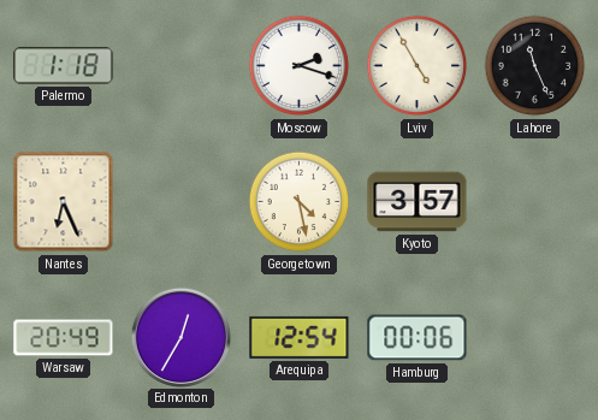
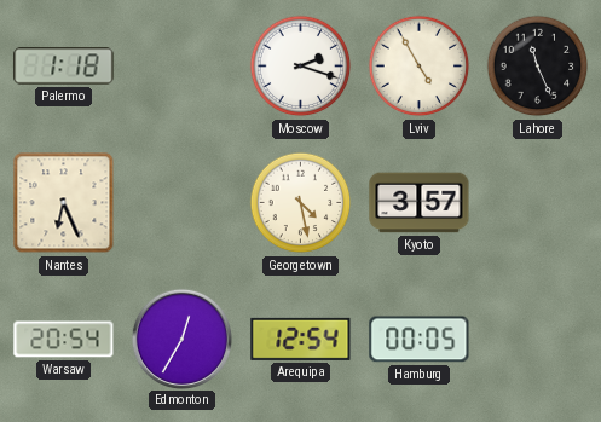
Warsaw: 20:49 -> 20:54 (64, 340)
Hamburg: 00:06 -> 00:05 (420, 340)
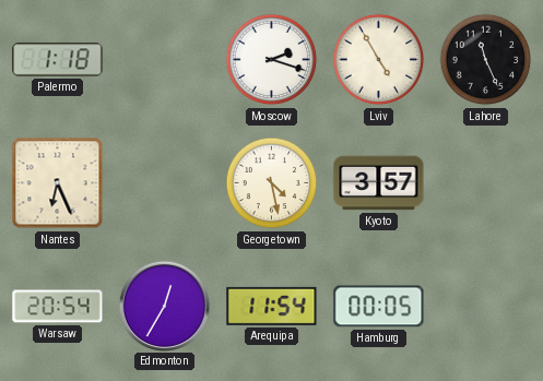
Arequipa: 12:54 -> 11:54 (272, 306)
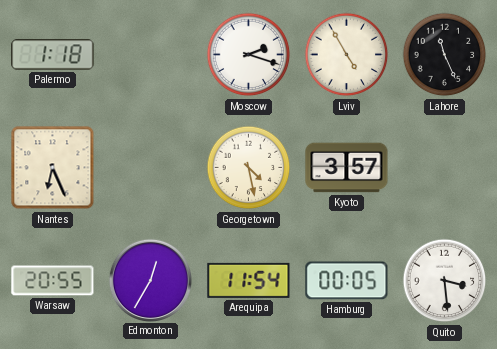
Warsaw: 20:54 -> 20:55 (53, 281)
Quito: none -> 3:29 (445, 281)
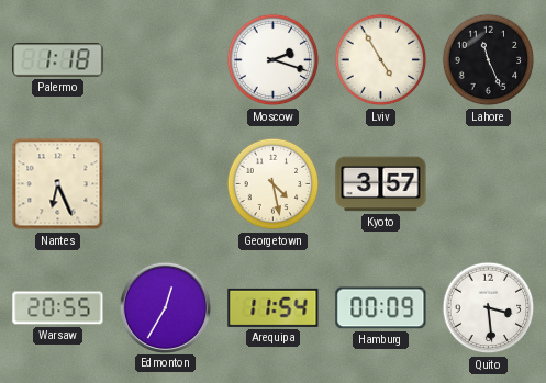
Hamburg: 00:05 -> 00:09 (381, 308)
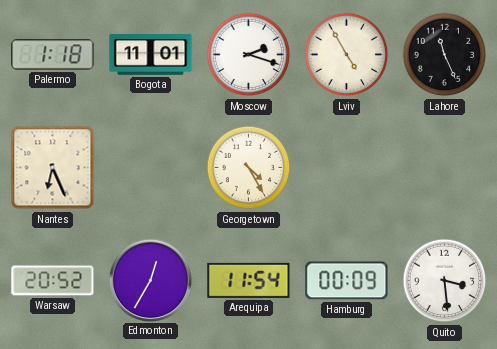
Bogota: none -> 11:01 (151, 55)
Georgetown: 4:28 -> 4:25 (249, 168)
Kyoto: 3:57 -> none (381, 184)
Warsaw: 20:55 -> 20:52 (53, 281)
